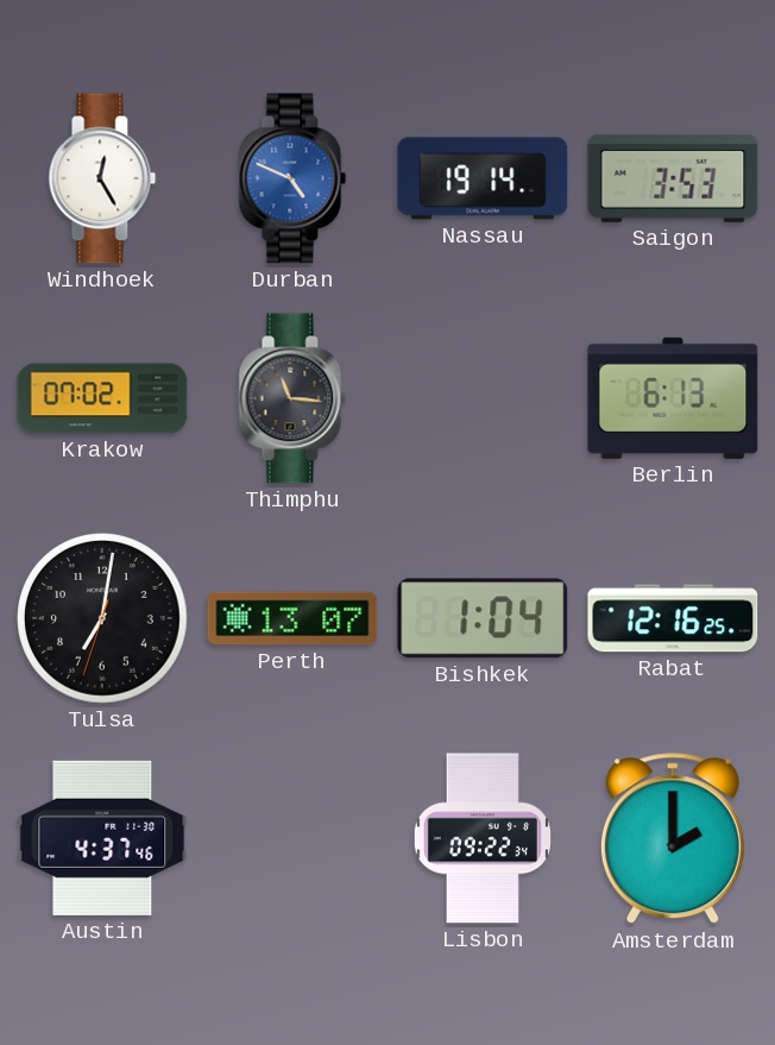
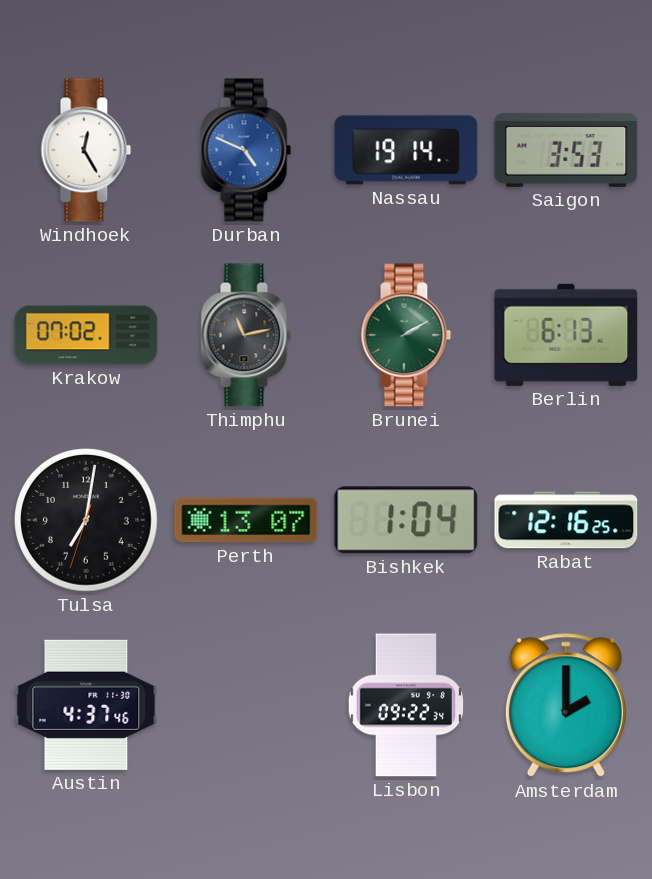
Thimphu: 11:16 -> 11:13 (246, 335)
Brunei: none -> 2:10 (406, 335)
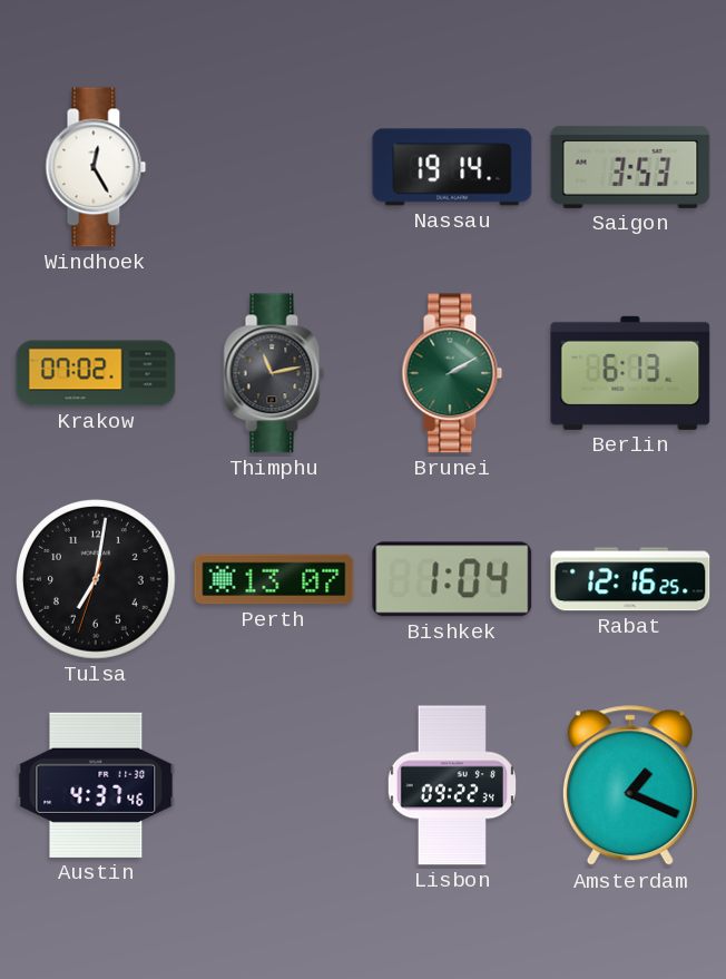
Durban: 4:49 -> none (246, 150)
Amsterdam: 2:00 -> 1:19 (630, 786)
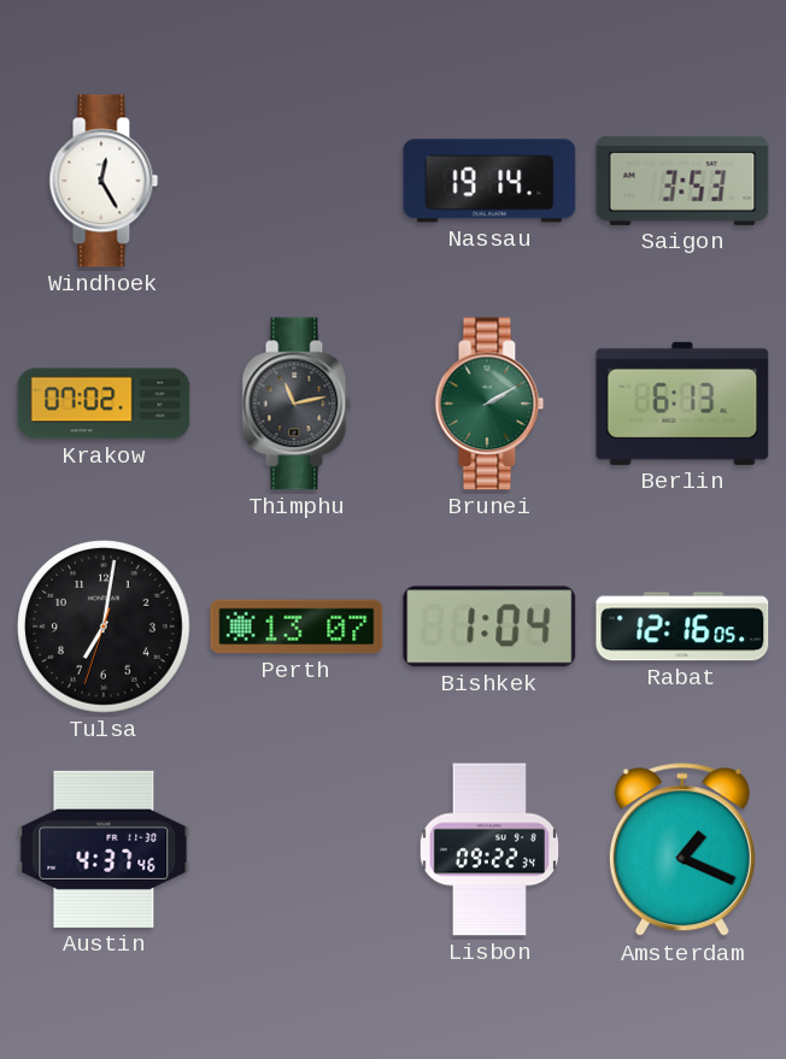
Rabat: 12:16:25 -> 12:16:05 (682, 626)
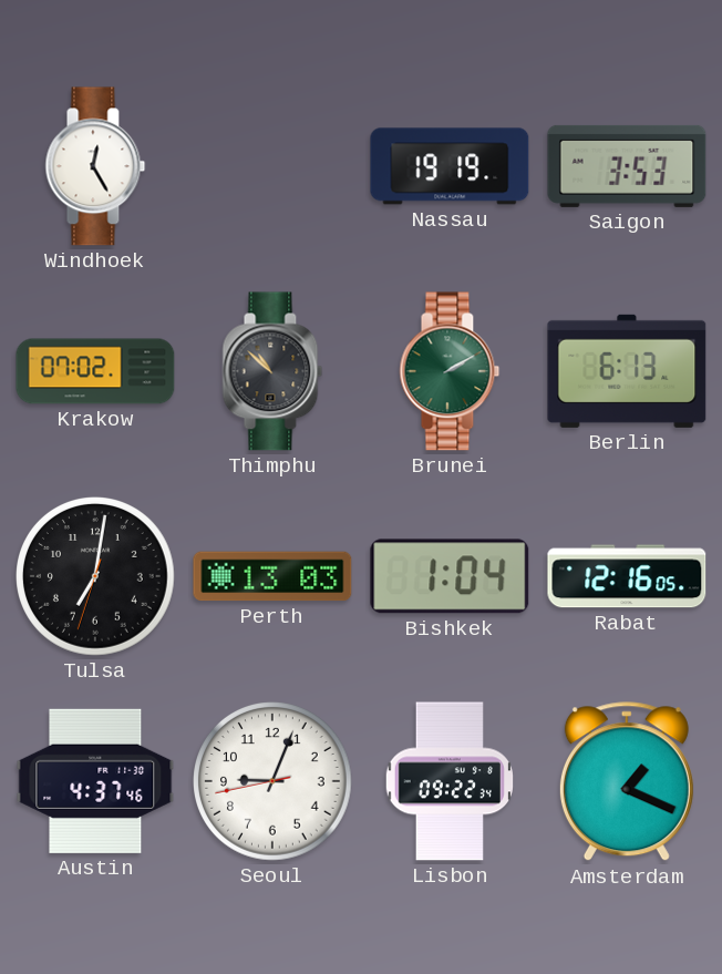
Nassau: 19:14 -> 19:19 (450, 166)
Thimphu: 11:13 -> 10:52 (272, 371)
Perth: 13:07 -> 13:03 (272, 576)
Seoul: none -> 9:03 (274, 782)
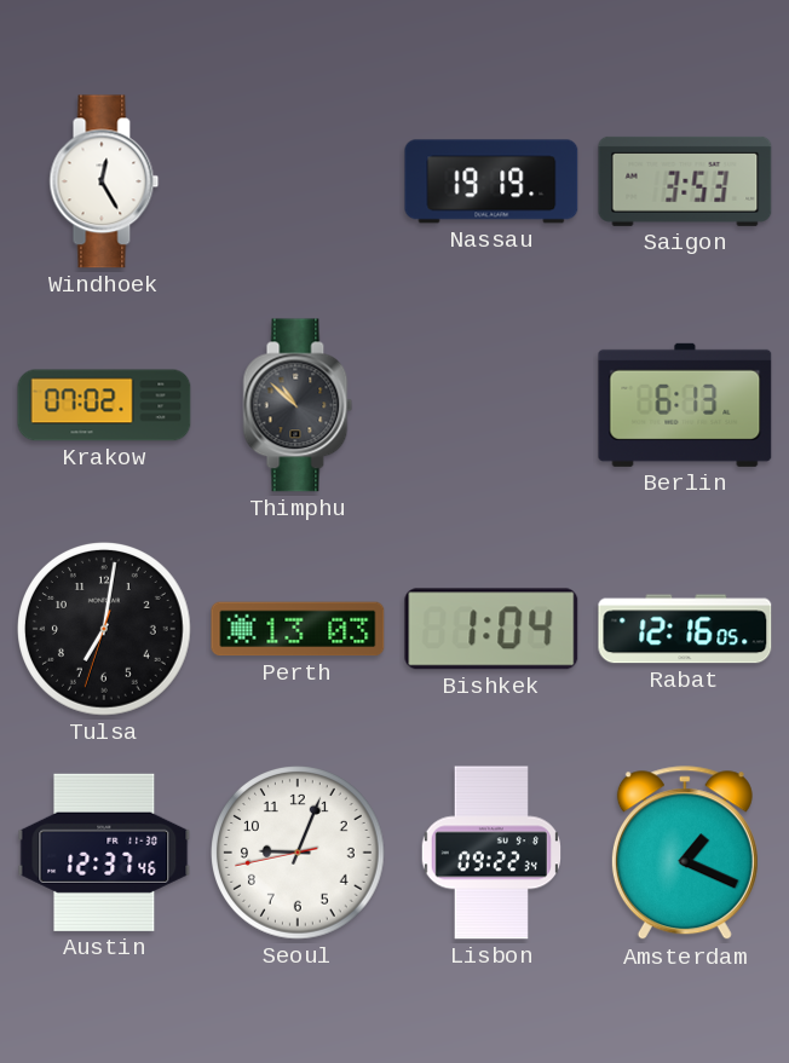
Brunei: 2:10 -> none (450, 371)
Austin: 4:37 -> 12:37 (104, 853)
